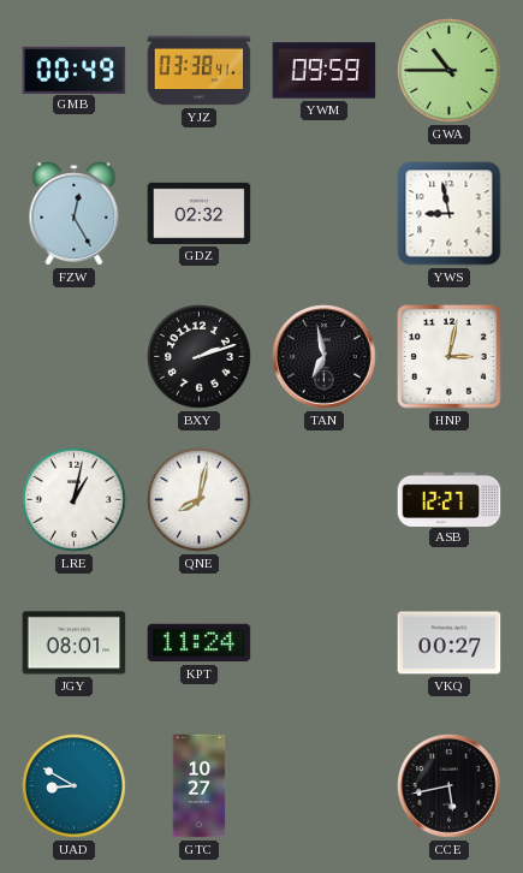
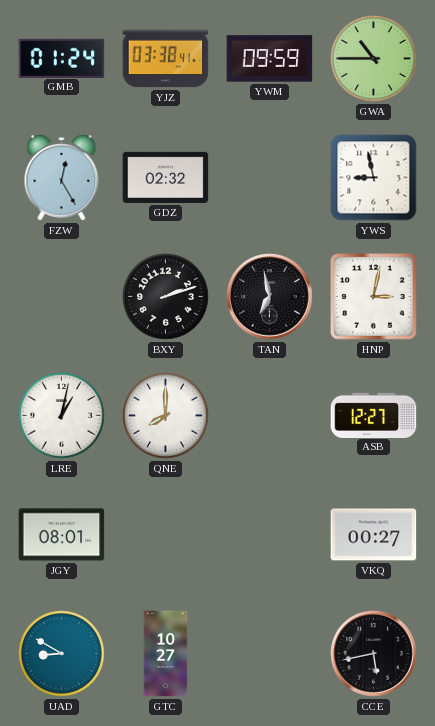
GMB: 00:49 -> 01:24 (62, 58)
QNE: 8:02 -> 8:00 (166, 416)
KPT: 11:24 -> none (200, 643)
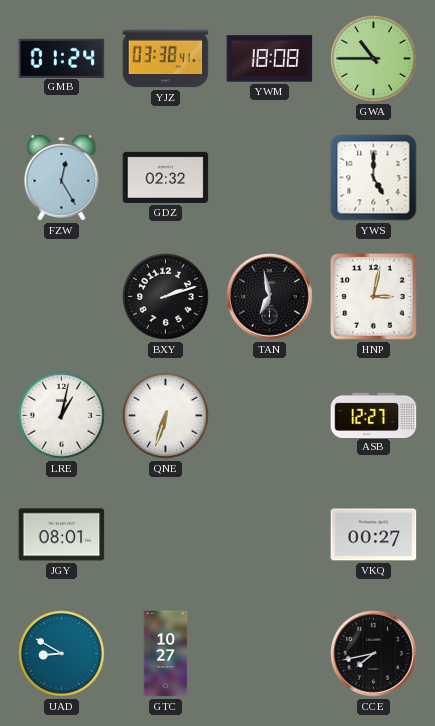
YWM: 09:59 -> 18:08 (270, 59)
YWS: 8:58 -> 5:00 (374, 178)
QNE: 8:00 -> 6:33 (166, 416)
CCE: 5:43 -> 7:43 (374, 654)
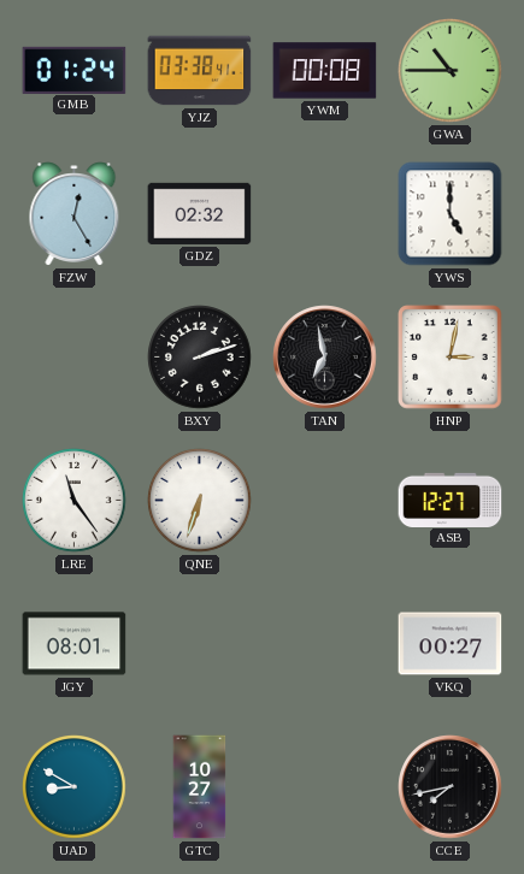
YWM: 18:08 -> 00:08 (325, 71)
LRE: 1:02 -> 11:24 (75, 501)
